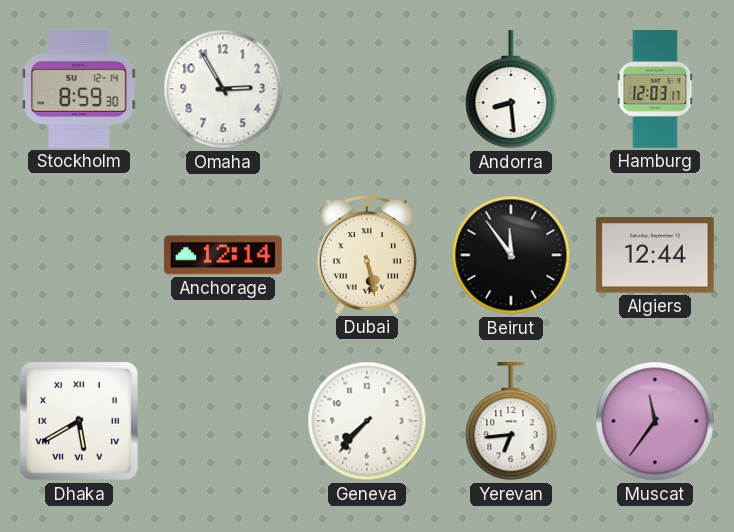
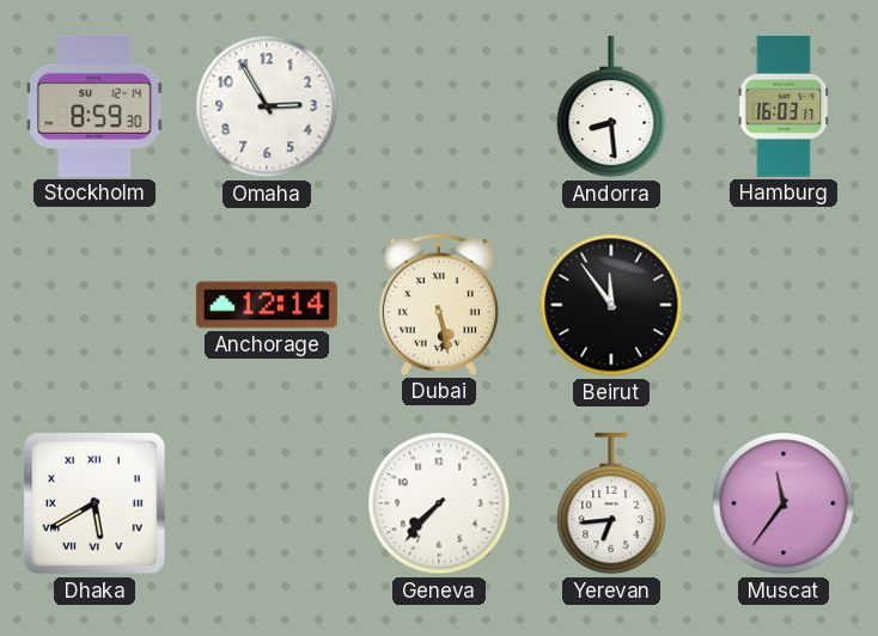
Hamburg: 12:03 -> 16:03 (784, 106)
Algiers: 12:44 -> none (655, 255)
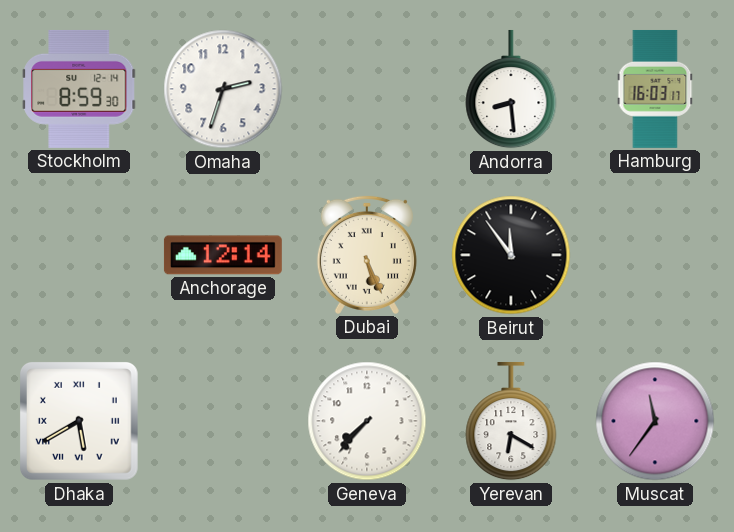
Omaha: 2:55 -> 2:33 (223, 89)
Dubai: 5:28 -> 5:26 (367, 255)
Yerevan: 6:44 -> 6:20 (511, 421)
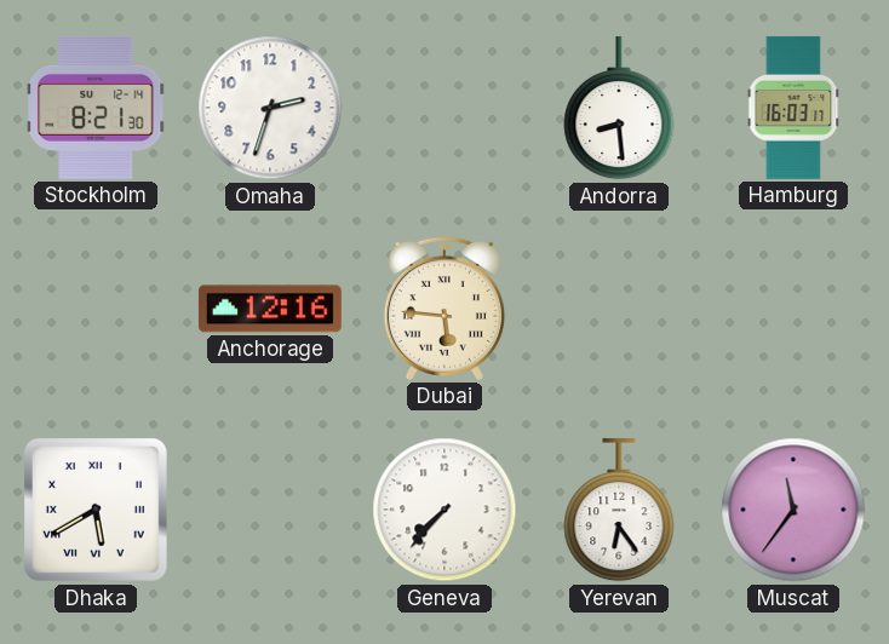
Stockholm: 8:59 -> 8:21 (96, 108)
Anchorage: 12:14 -> 12:16 (270, 309)
Dubai: 5:26 -> 5:46 (444, 309)
Beirut: 11:54 -> none (511, 255)
Yerevan: 6:20 -> 6:24 (619, 510)
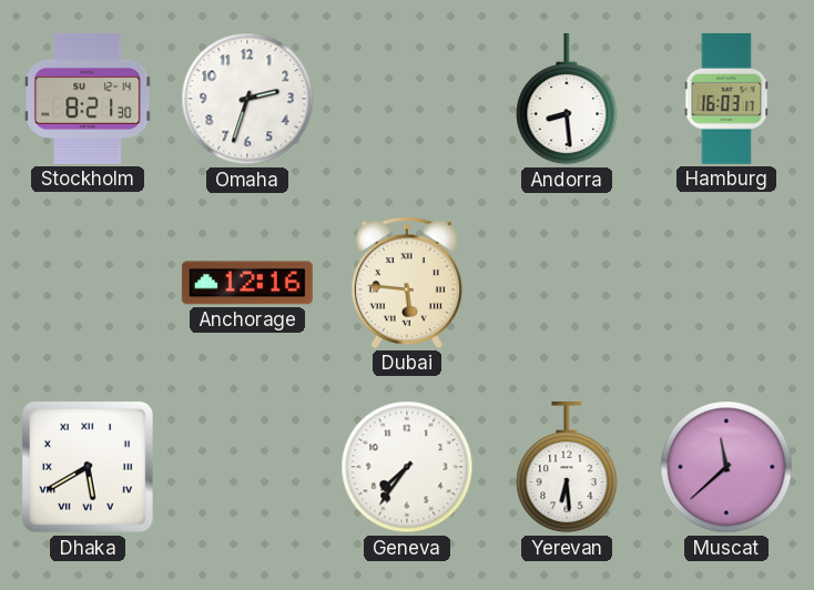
Geneva: 7:37 -> 7:36 (407, 467)
Yerevan: 6:24 -> 6:29 (567, 467)
Muscat: 11:36 -> 11:38 (726, 467)
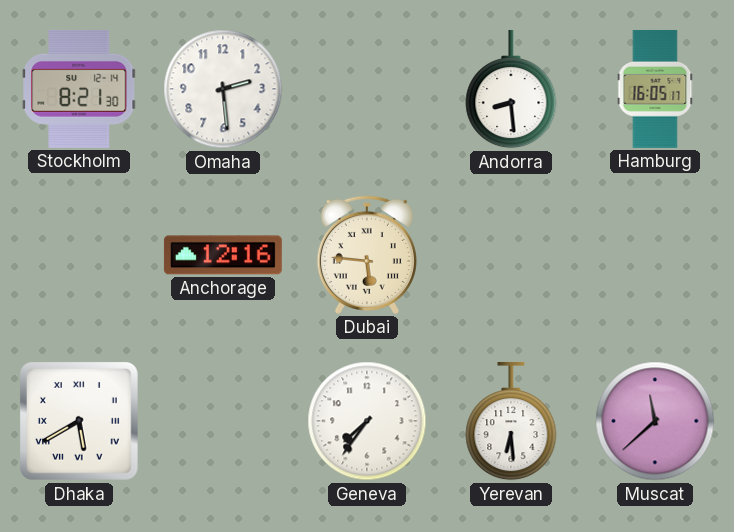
Omaha: 2:33 -> 2:29 (223, 89)
Hamburg: 16:03 -> 16:05 (655, 89)
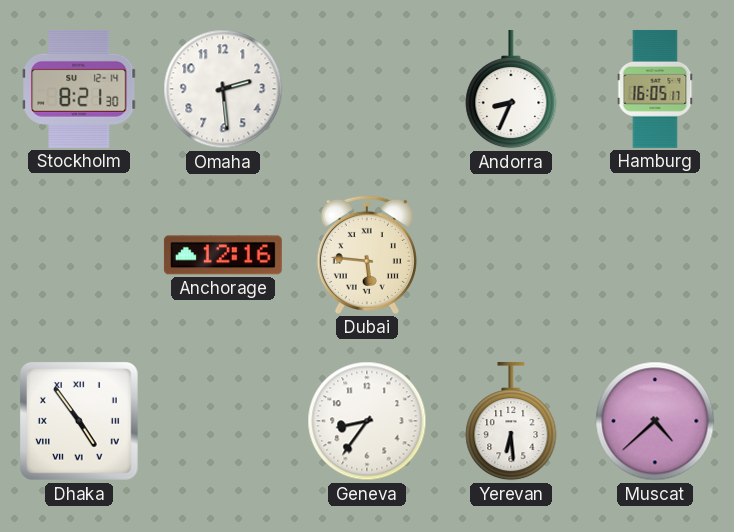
Andorra: 8:29 -> 8:34 (511, 89)
Dhaka: 5:40 -> 4:54 (80, 422)
Geneva: 7:36 -> 8:36 (367, 421)
Muscat: 11:38 -> 4:38 (655, 421)
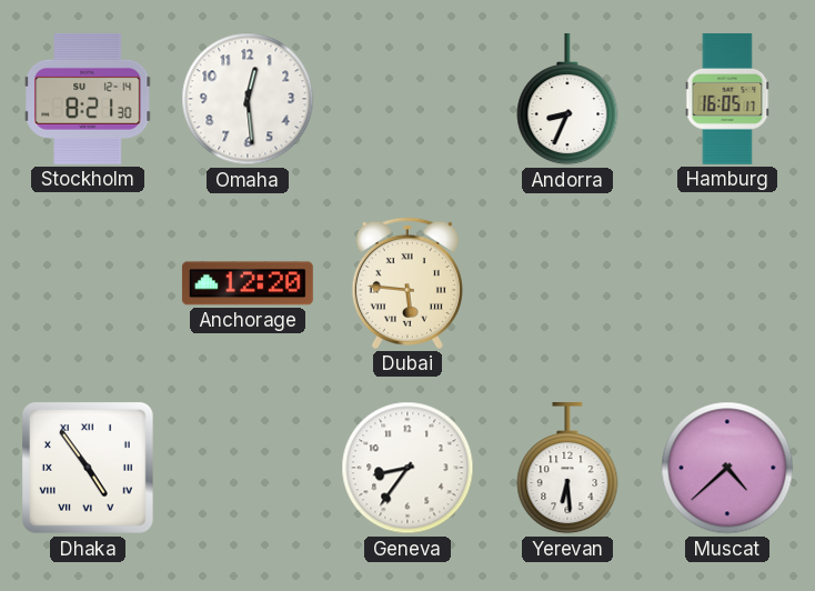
Omaha: 2:29 -> 12:29 (248, 99)
Anchorage: 12:16 -> 12:20 (248, 283)
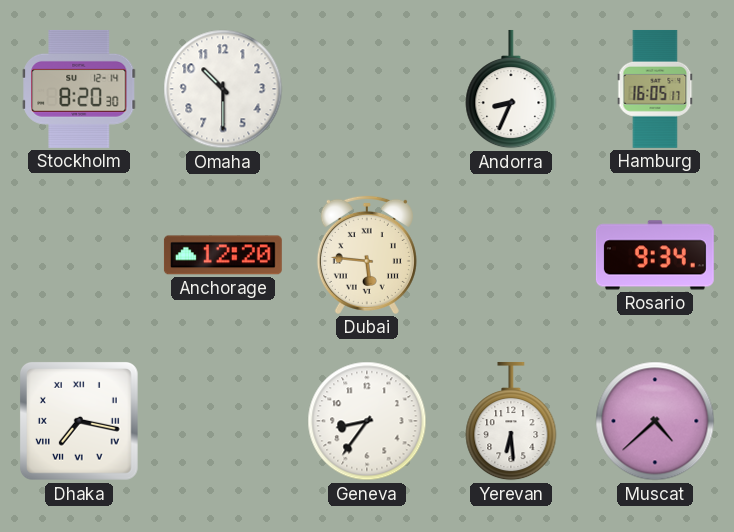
Stockholm: 8:21 -> 8:20 (79, 89)
Omaha: 12:29 -> 10:30 (223, 89)
Rosario: none -> 9:34 (655, 255)
Dhaka: 4:54 -> 7:17 (80, 422)
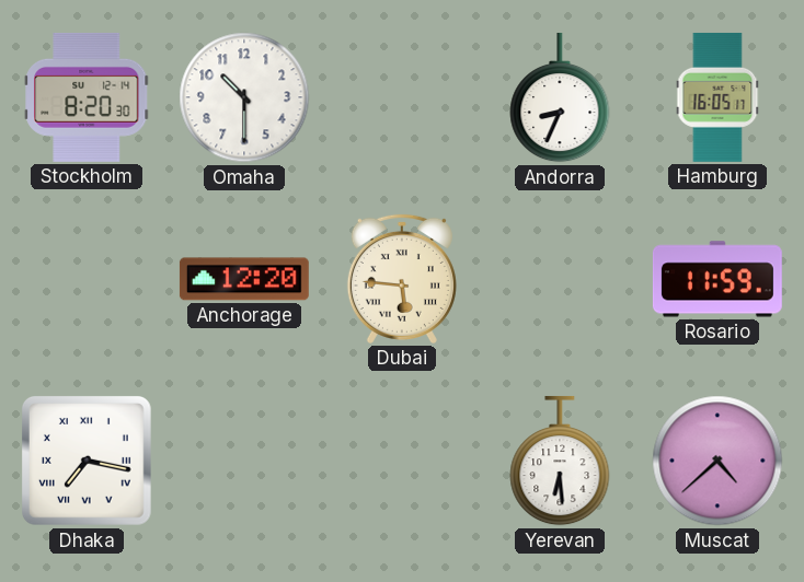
Rosario: 9:34 -> 11:59 (717, 279)
Geneva: 8:36 -> none (367, 421)
